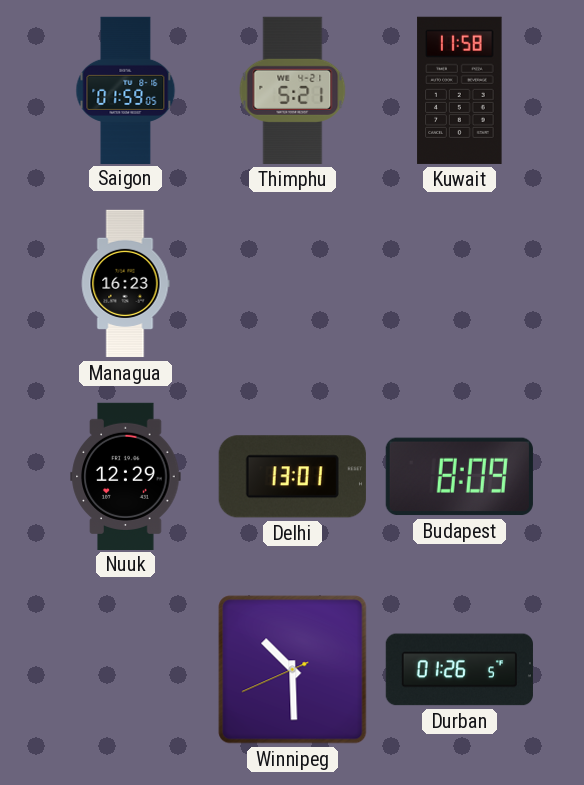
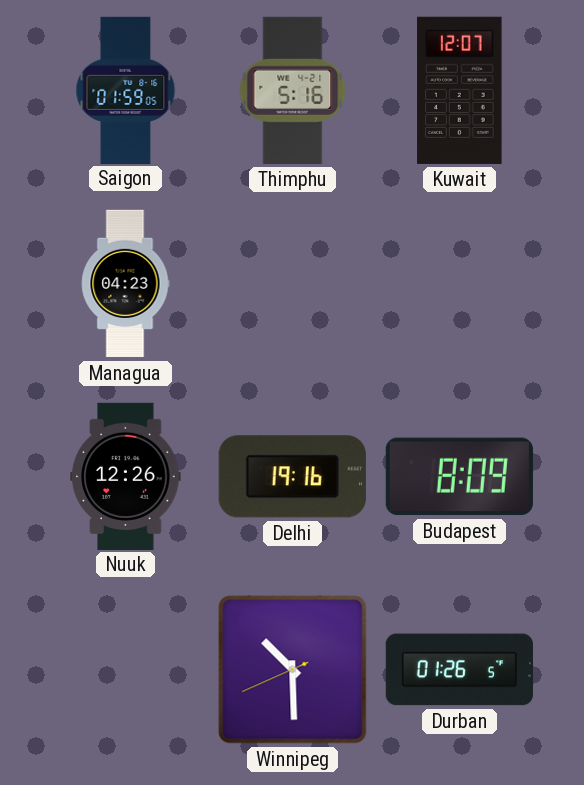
Thimphu: 5:21 -> 5:16 (293, 90)
Kuwait: 11:58 -> 12:07 (460, 90)
Managua: 16:23 -> 04:23 (125, 284)
Nuuk: 12:29 -> 12:26 (126, 476)
Delhi: 13:01 -> 19:16 (292, 477)
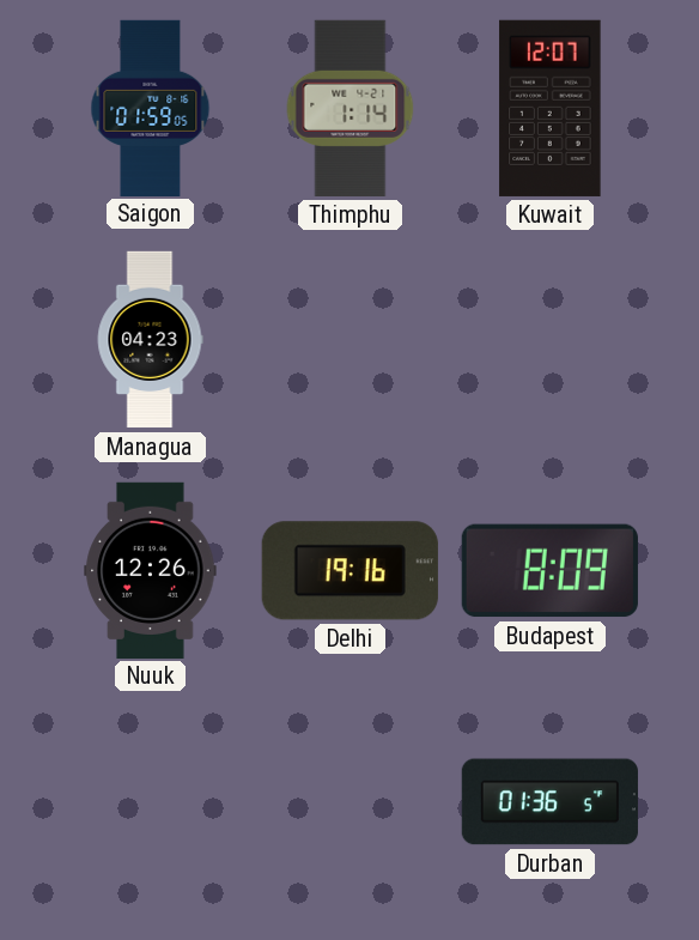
Thimphu: 5:16 -> 1:14 (351, 108)
Winnipeg: 10:29 -> none (293, 670)
Durban: 01:26 -> 01:36 (549, 802)
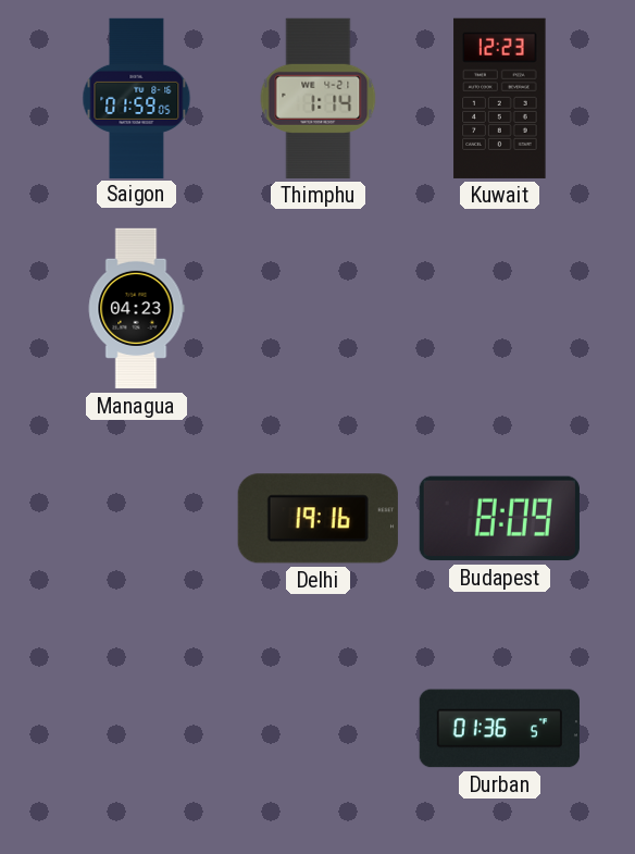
Kuwait: 12:07 -> 12:23 (500, 98)
Nuuk: 12:26 -> none (151, 570)
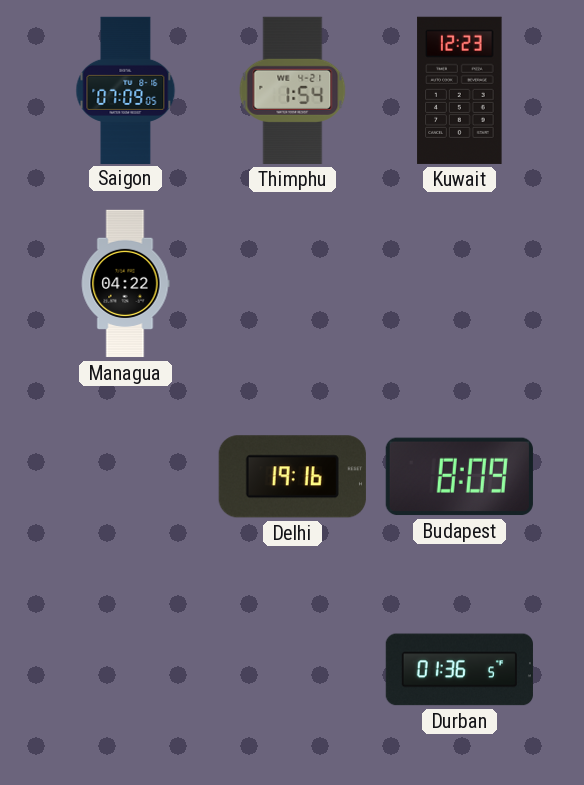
Saigon: 01:59 -> 07:09 (126, 90)
Thimphu: 1:14 -> 1:54 (293, 90)
Managua: 04:23 -> 04:22 (125, 284)
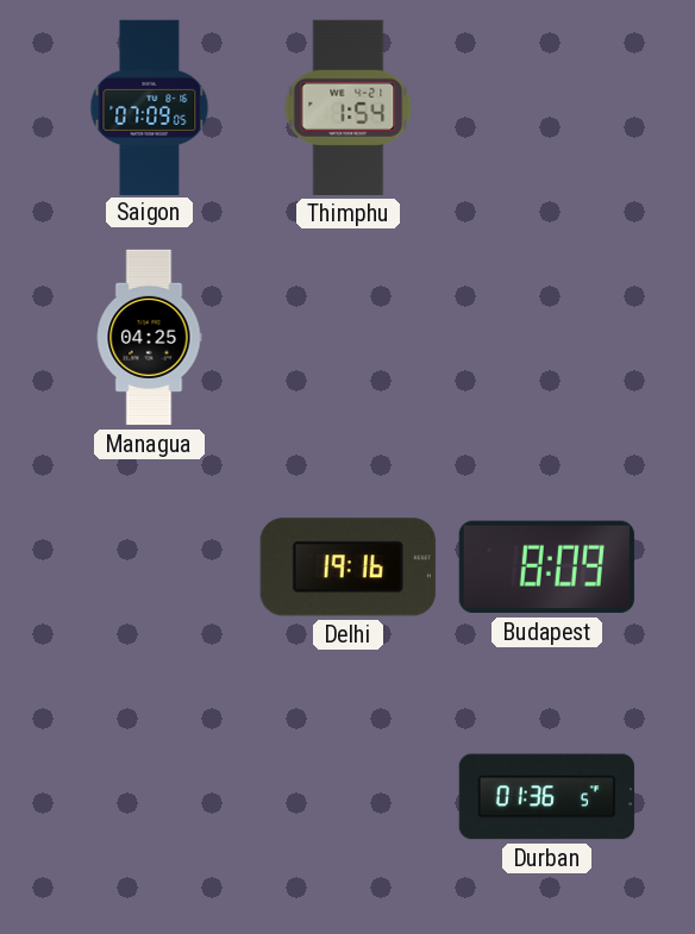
Kuwait: 12:23 -> none (460, 90)
Managua: 04:22 -> 04:25 (149, 338)
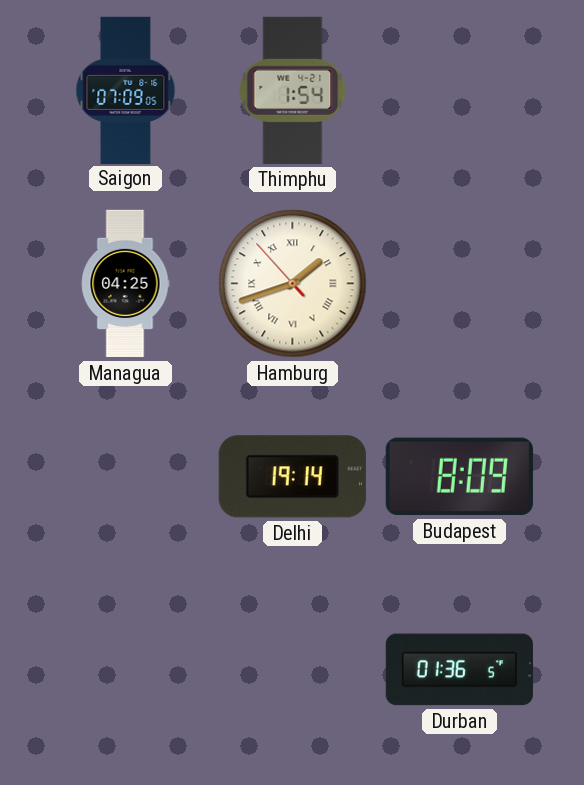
Hamburg: none -> 1:41 (293, 284)
Delhi: 19:16 -> 19:14 (292, 477)
